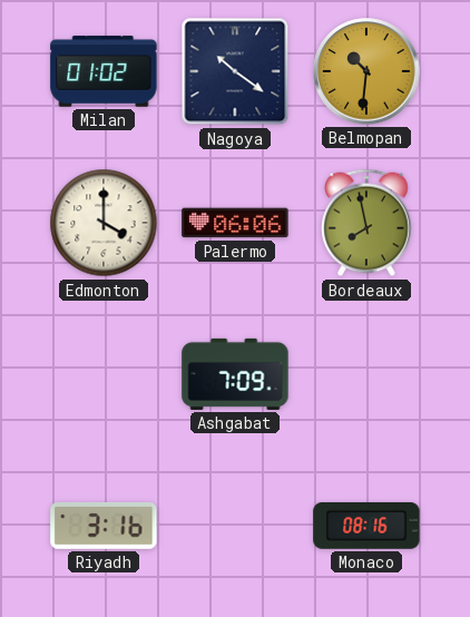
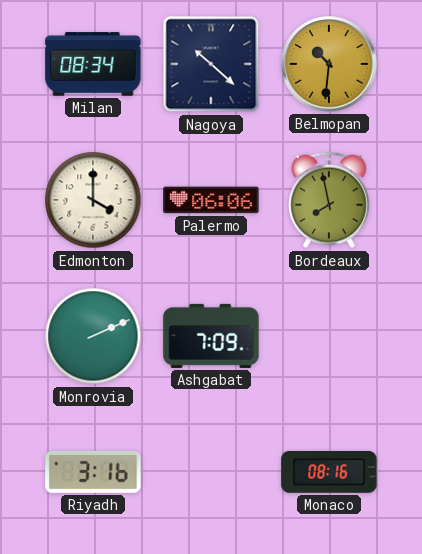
Milan: 01:02 -> 08:34 (93, 64)
Nagoya: 10:21 -> 10:22 (211, 64)
Monrovia: none -> 2:11 (93, 336)
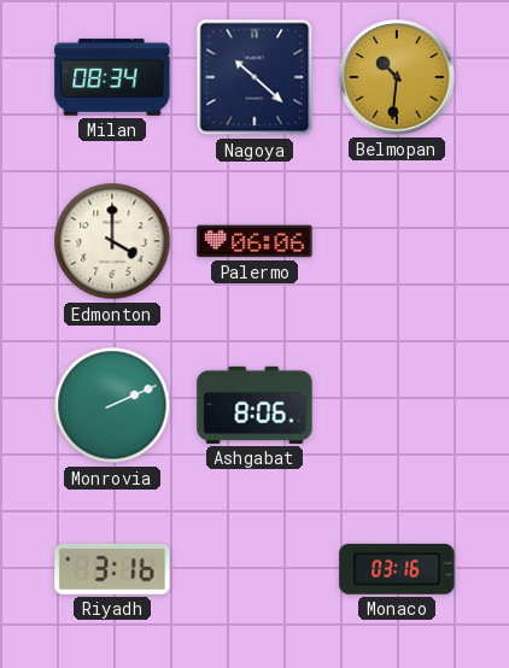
Bordeaux: 7:58 -> none (329, 200)
Ashgabat: 7:09 -> 8:06 (255, 405)
Monaco: 08:16 -> 03:16 (397, 569)
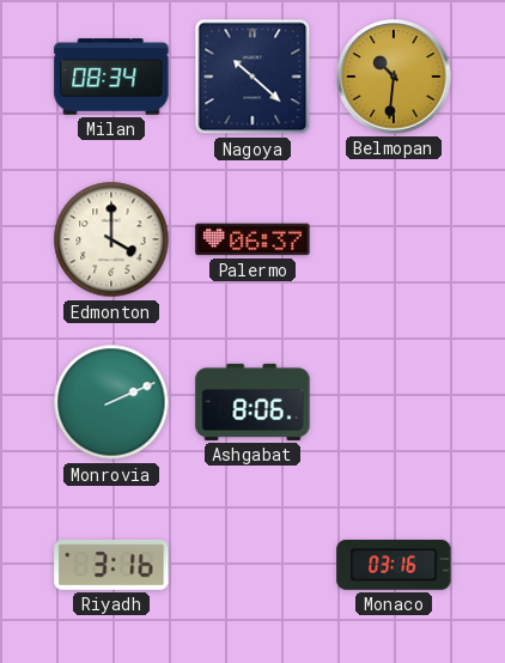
Palermo: 06:06 -> 06:37 (252, 239)
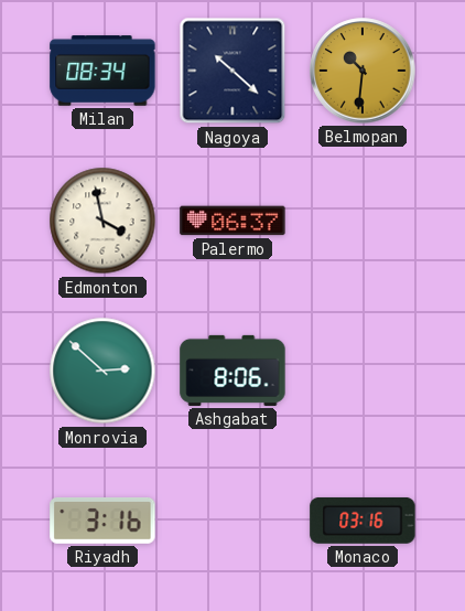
Edmonton: 4:00 -> 3:58 (102, 221)
Monrovia: 2:11 -> 2:52 (102, 371)
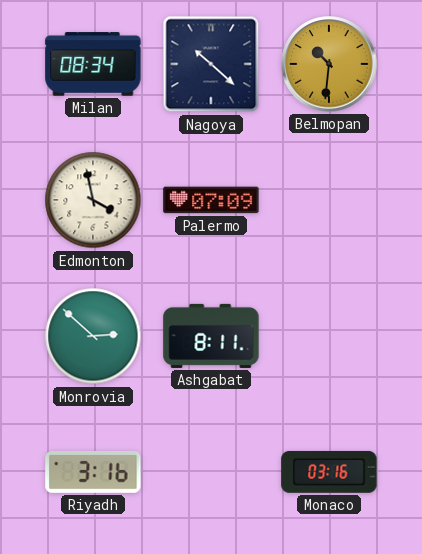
Palermo: 06:37 -> 07:09 (211, 200)
Ashgabat: 8:06 -> 8:11 (211, 336)
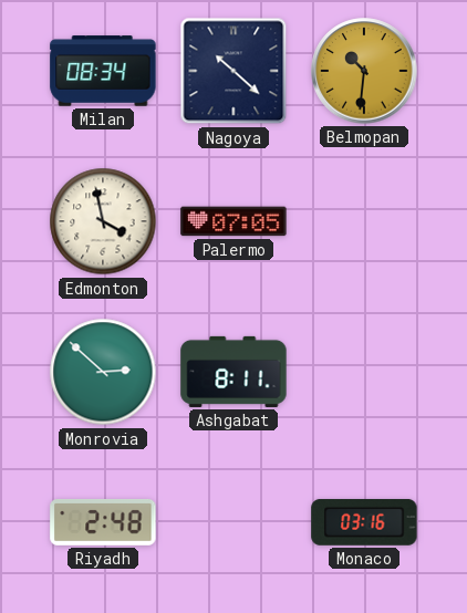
Palermo: 07:09 -> 07:05 (233, 221)
Riyadh: 3:16 -> 2:48 (103, 522)
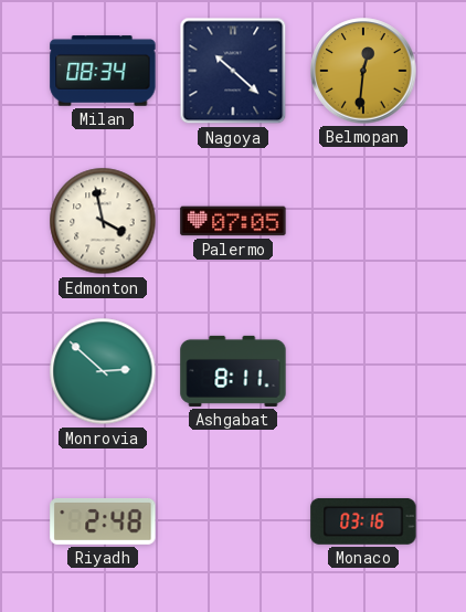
Belmopan: 10:31 -> 12:31 (363, 71)
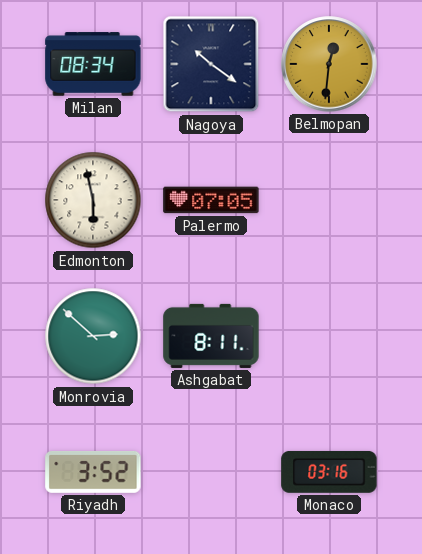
Nagoya: 10:22 -> 10:21 (211, 64)
Edmonton: 3:58 -> 5:58 (93, 200)
Riyadh: 2:48 -> 3:52 (93, 472)
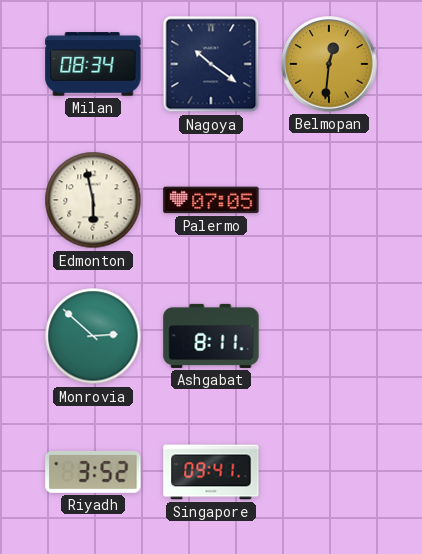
Singapore: none -> 09:41 (211, 472)
Monaco: 03:16 -> none (329, 472)
